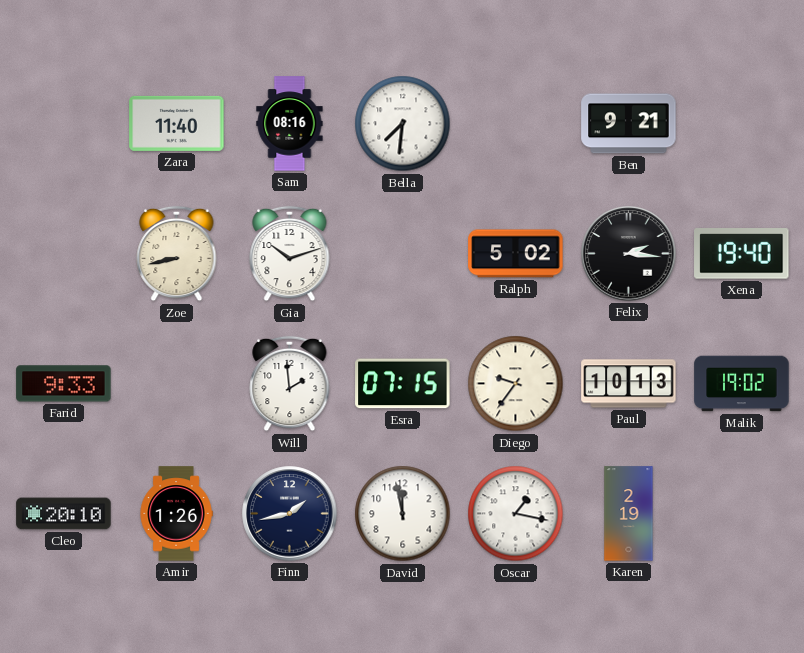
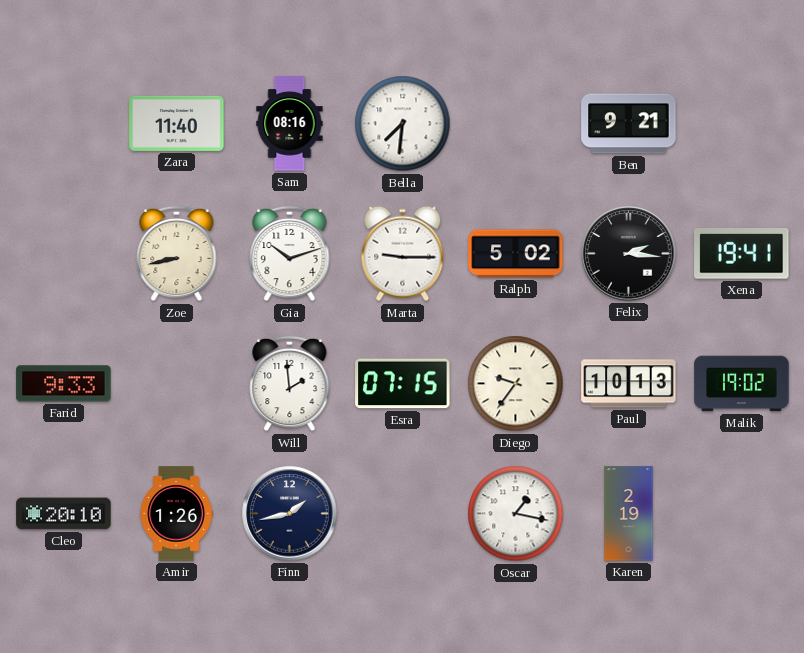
Marta: none -> 9:15 (403, 254)
Xena: 19:40 -> 19:41 (742, 254)
David: 11:58 -> none (403, 514)
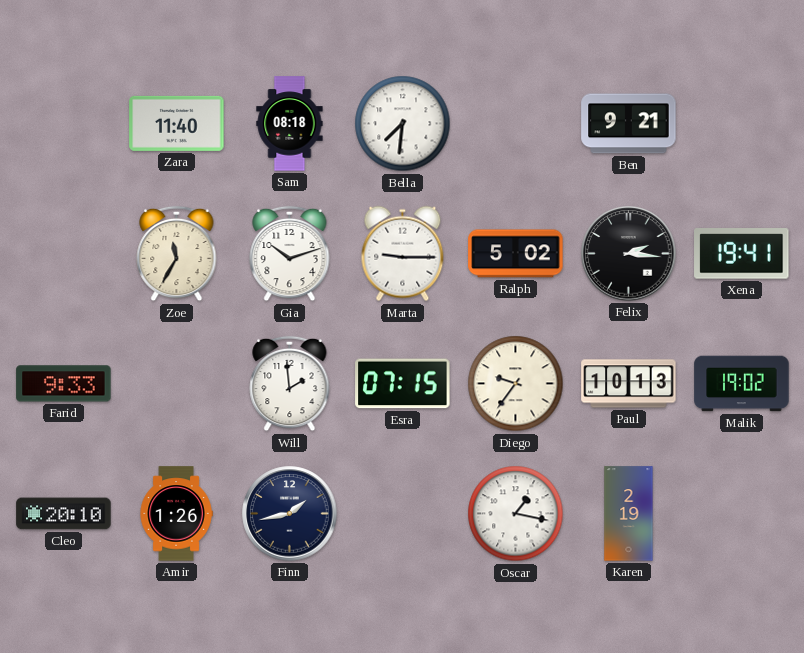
Sam: 08:16 -> 08:18 (290, 124)
Zoe: 8:43 -> 11:35 (177, 254)
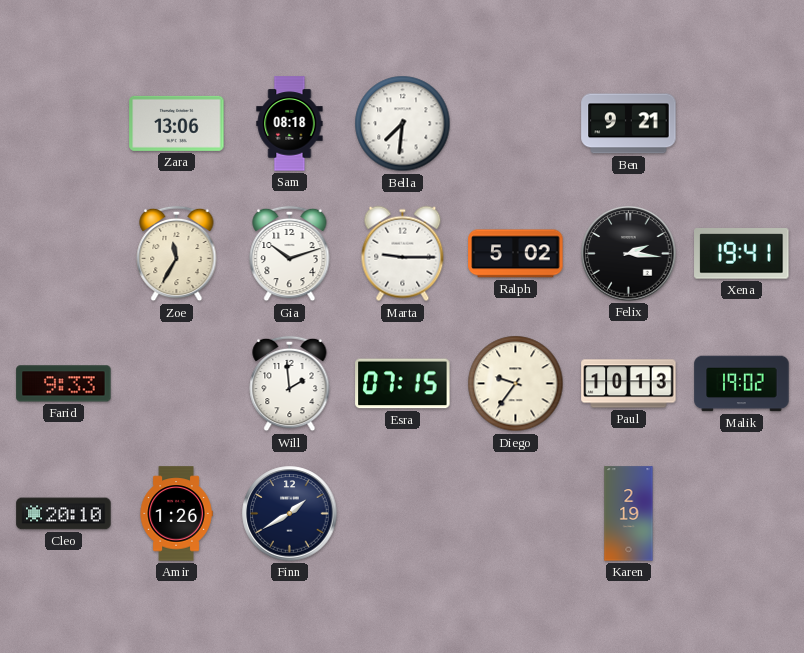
Zara: 11:40 -> 13:06 (177, 123)
Finn: 1:43 -> 1:40 (290, 514)
Oscar: 1:17 -> none (516, 514)
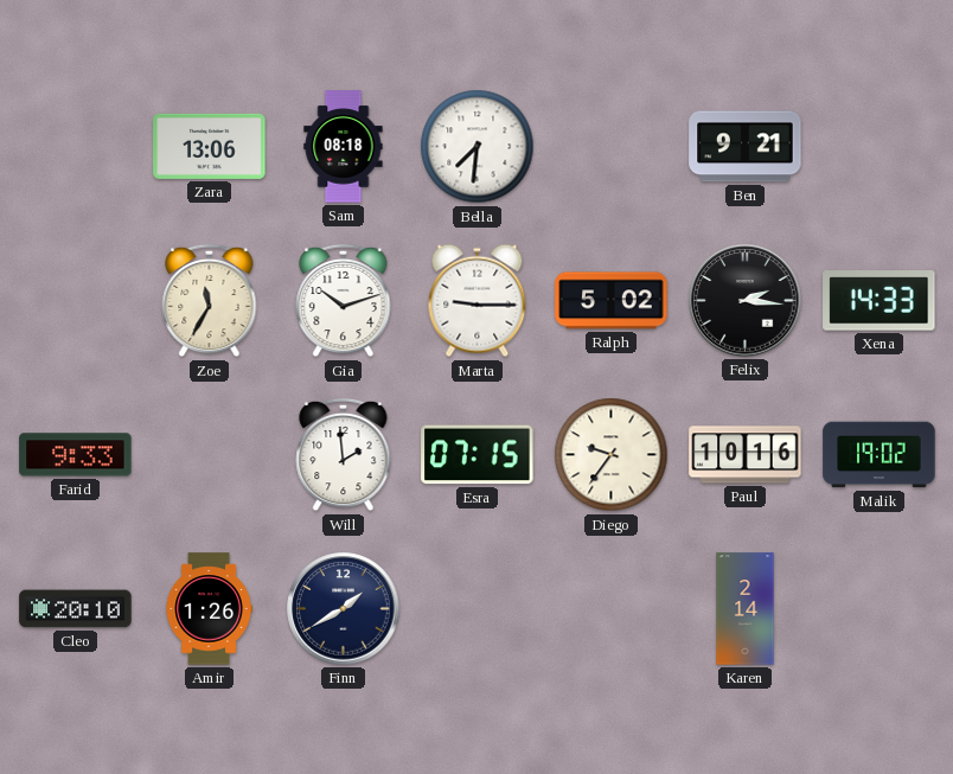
Xena: 19:41 -> 14:33 (880, 301)
Paul: 10:13 -> 10:16 (746, 455)
Karen: 2:19 -> 2:14 (746, 609)
